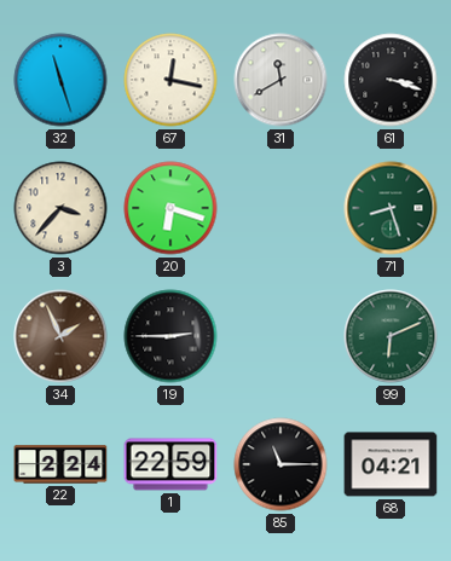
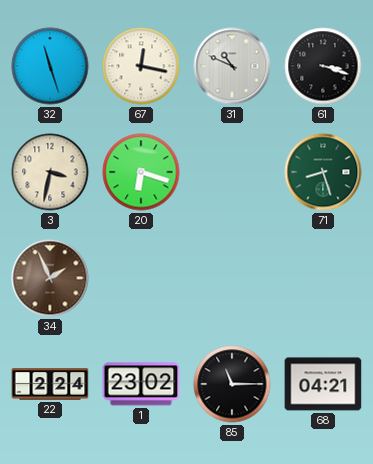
31: 11:40 -> 10:49 (232, 66)
3: 3:37 -> 3:32 (50, 172)
19: 2:45 -> none (170, 336)
99: 6:11 -> none (391, 336)
1: 22:59 -> 23:02 (141, 384)
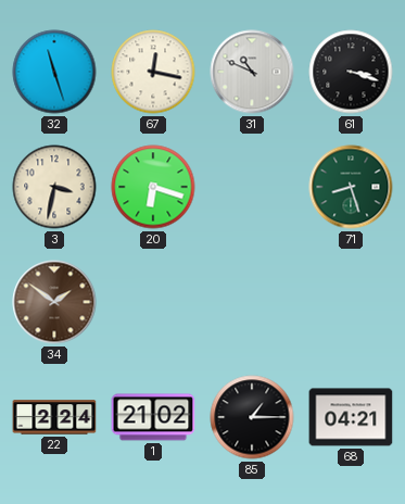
34: 1:56 -> 1:51 (54, 302)
1: 23:02 -> 21:02 (153, 417)
85: 11:15 -> 1:15 (252, 417)
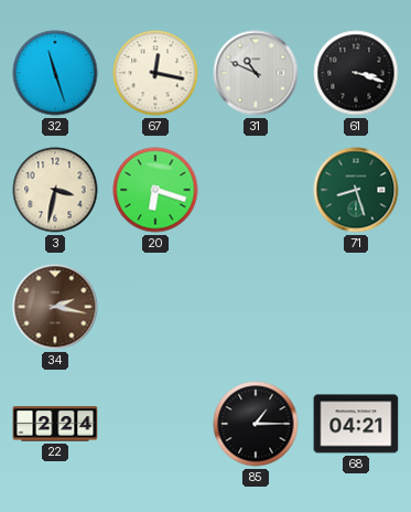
34: 1:51 -> 2:17 (55, 307)
1: 21:02 -> none (153, 417)
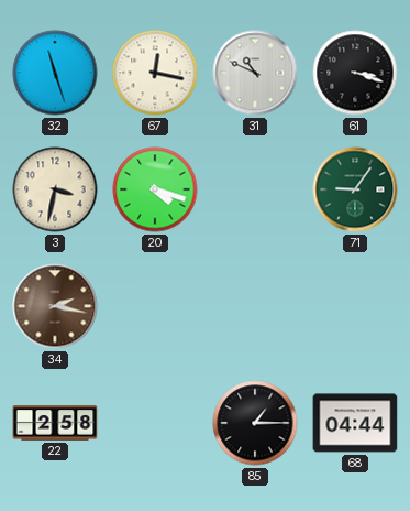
20: 6:18 -> 4:18 (155, 189)
71: 8:27 -> 9:06 (355, 189)
22: 2:24 -> 2:58 (55, 423)
68: 04:21 -> 04:44 (355, 423)
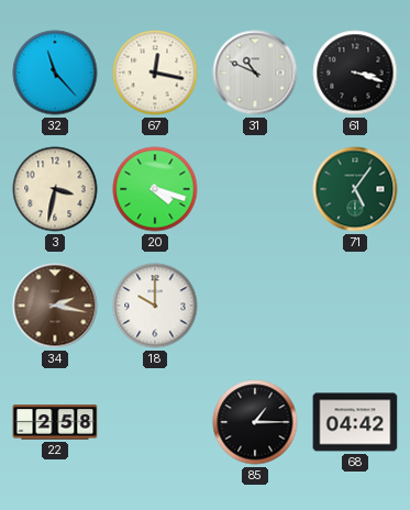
32: 11:27 -> 11:23 (55, 73)
71: 9:06 -> 5:06 (355, 189)
18: none -> 10:00 (155, 306)
68: 04:44 -> 04:42 (355, 422)
